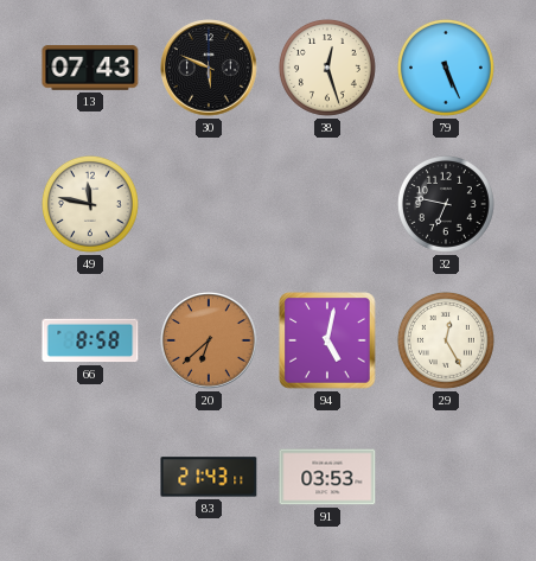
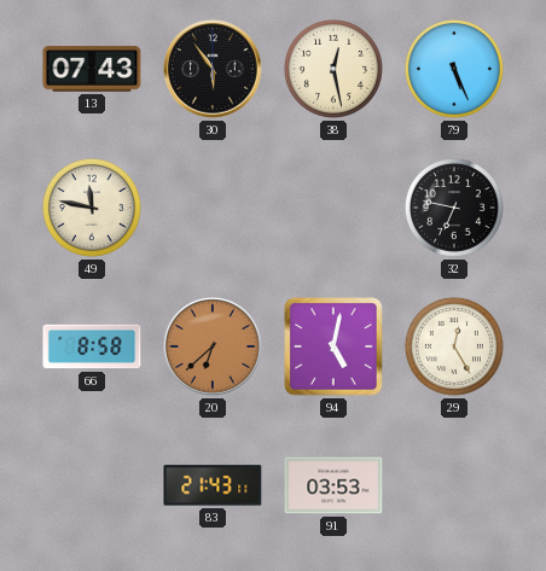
30: 5:49 -> 5:54 (213, 69)
38: 12:27 -> 12:28 (333, 69)
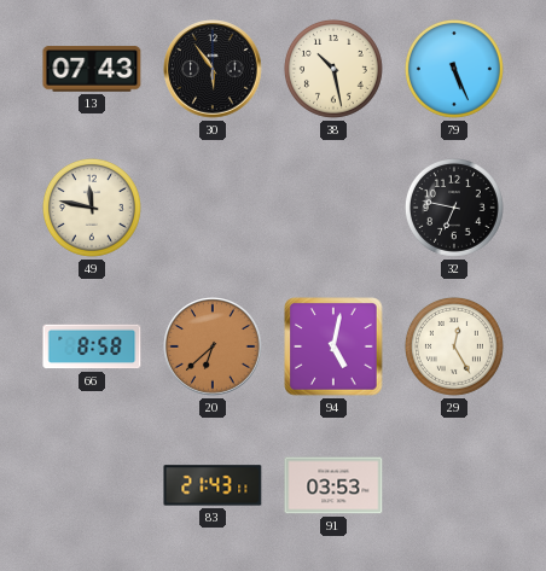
38: 12:28 -> 10:28 (333, 69)
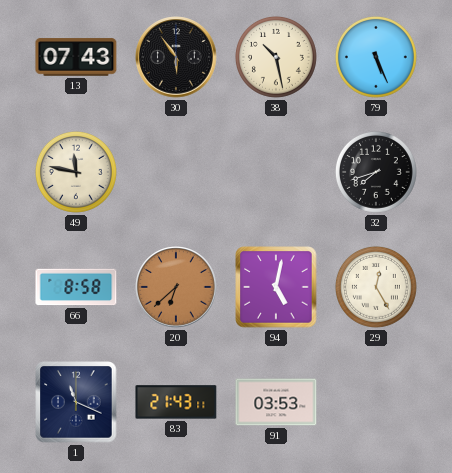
32: 6:47 -> 7:42 (376, 172)
1: none -> 11:19 (76, 402)
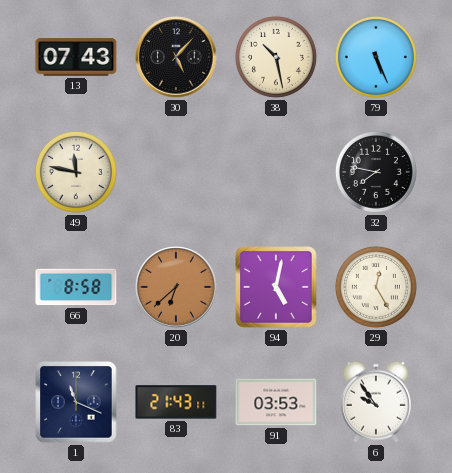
30: 5:54 -> 5:07 (176, 57)
32: 7:42 -> 7:47 (376, 172)
6: none -> 9:54 (376, 402)
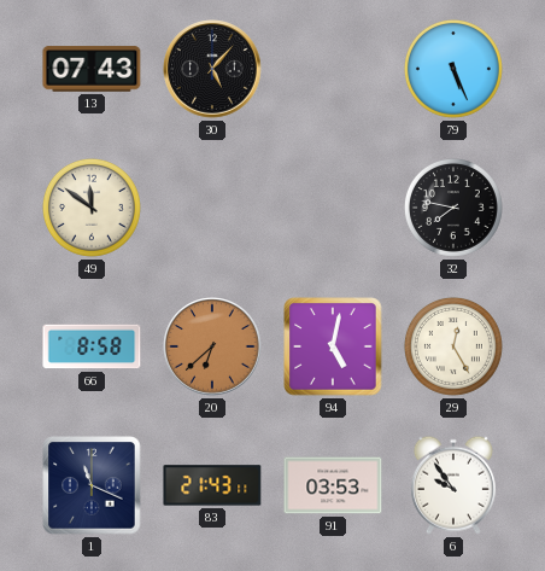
38: 10:28 -> none (276, 57)
49: 11:47 -> 11:51 (92, 208)
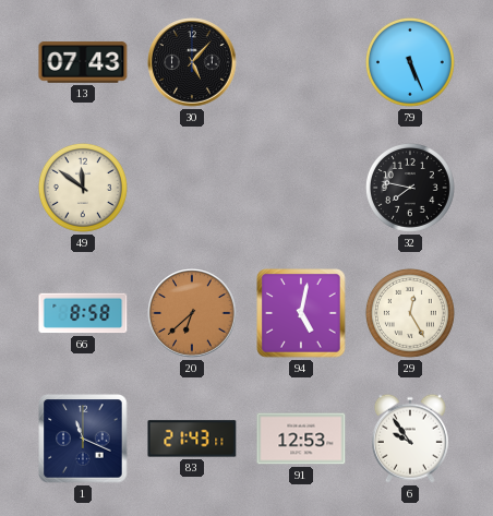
91: 03:53 -> 12:53 (301, 439)
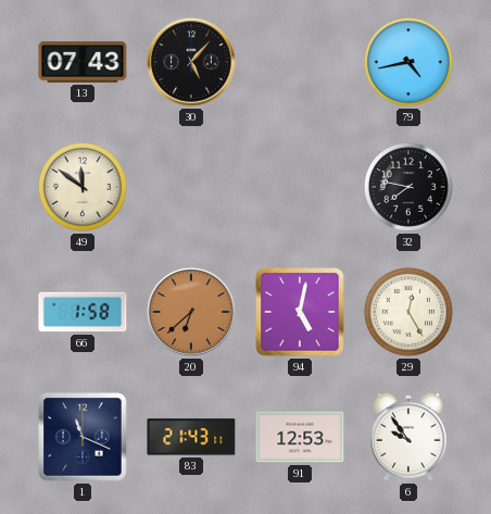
79: 5:26 -> 4:43 (408, 62)
66: 8:58 -> 1:58 (83, 312)
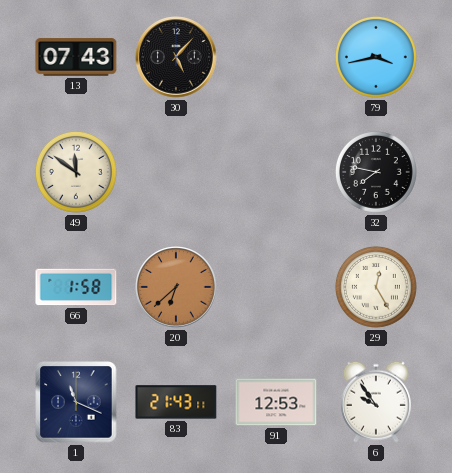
79: 4:43 -> 3:43 (376, 57)
94: 5:02 -> none (300, 312)
